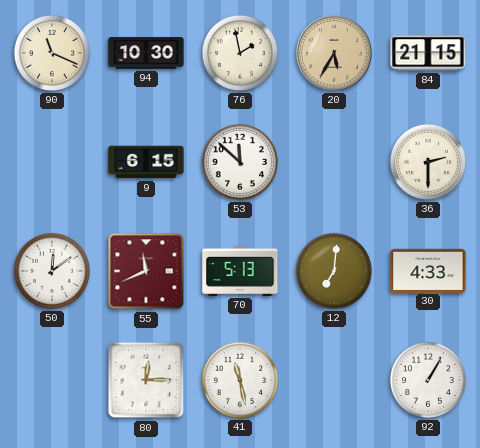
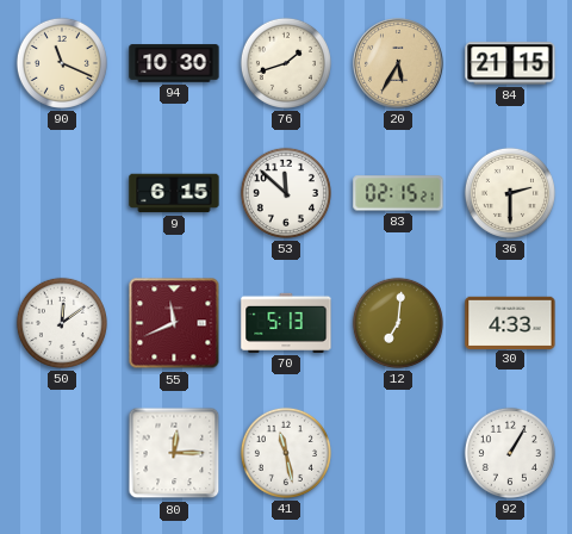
76: 1:58 -> 1:42 (286, 63)
83: none -> 02:15 (398, 193)
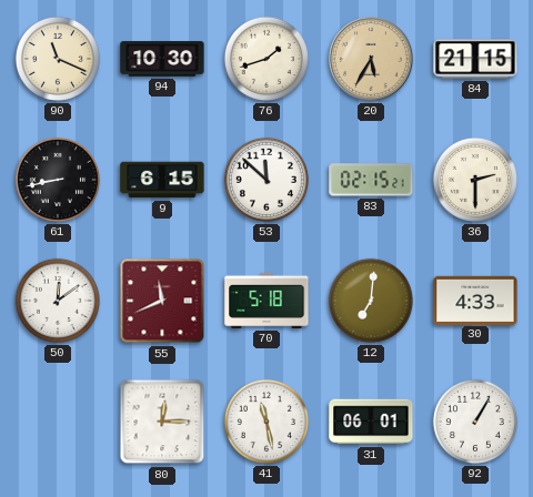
61: none -> 8:43 (58, 180)
70: 5:13 -> 5:18 (266, 301)
31: none -> 06:01 (371, 422)
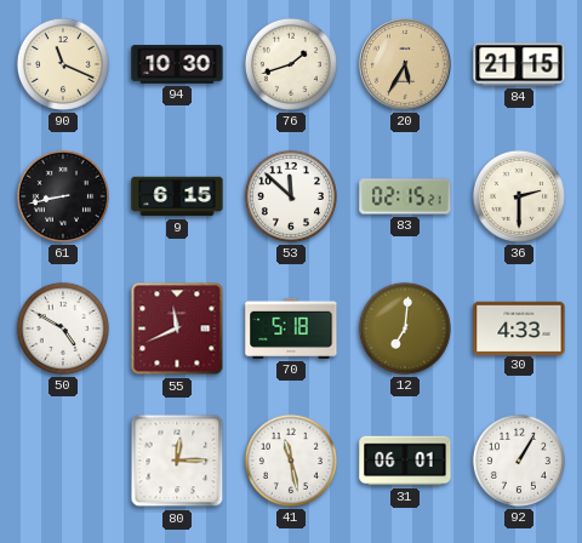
50: 12:09 -> 4:50 (63, 328)
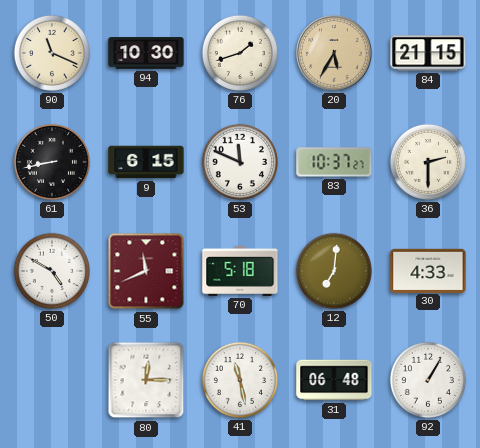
53: 11:52 -> 11:49 (240, 162)
83: 02:15 -> 10:37 (334, 162)
31: 06:01 -> 06:48 (334, 380)
